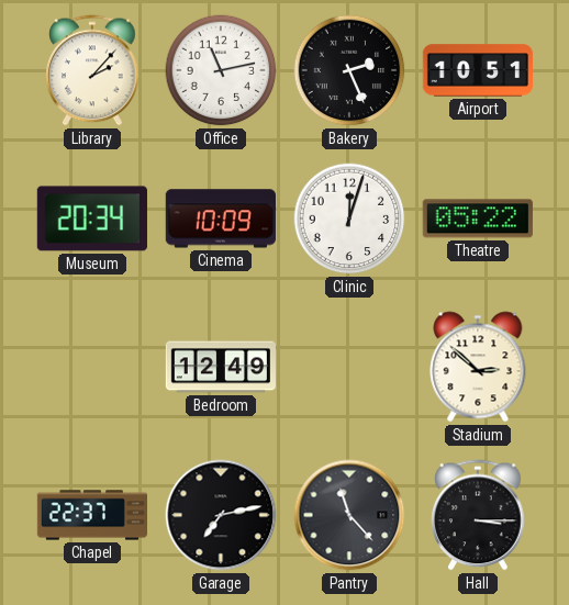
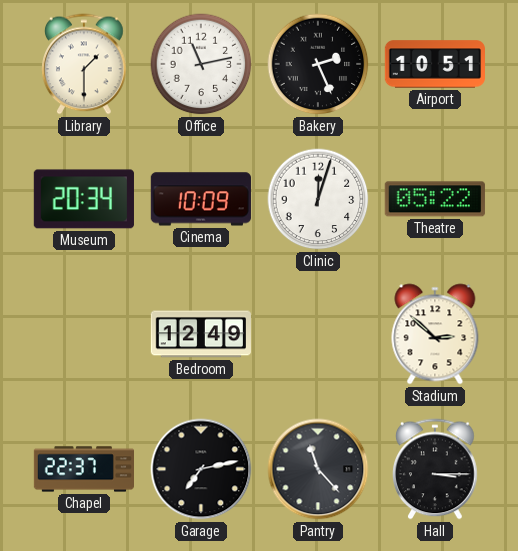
Library: 2:07 -> 1:30 (85, 64)
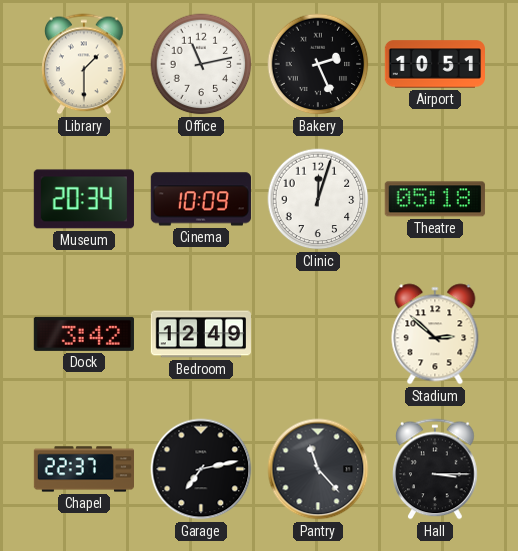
Theatre: 05:22 -> 05:18 (435, 199)
Dock: none -> 3:42 (84, 334)
